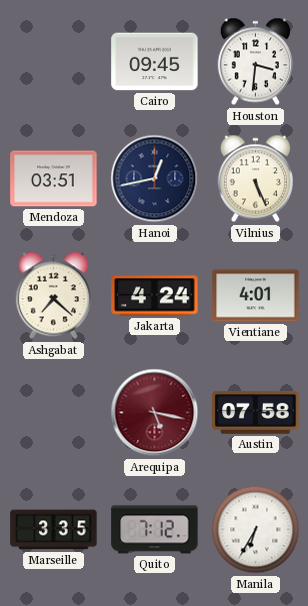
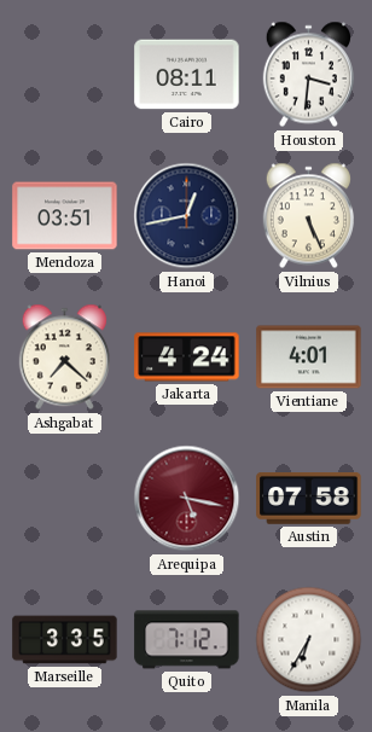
Cairo: 09:45 -> 08:11 (187, 75)
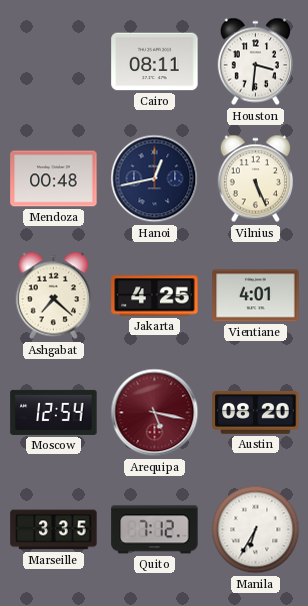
Mendoza: 03:51 -> 00:48 (54, 179)
Jakarta: 4:24 -> 4:25 (155, 296)
Moscow: none -> 12:54 (54, 412)
Austin: 07:58 -> 08:20 (256, 413)
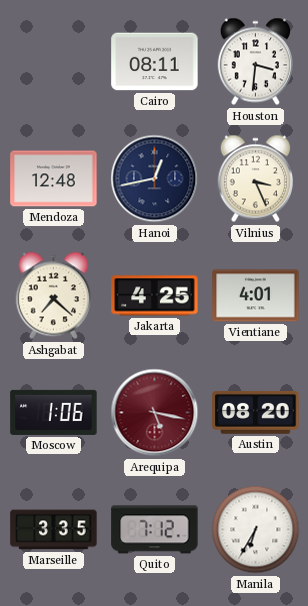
Mendoza: 00:48 -> 12:48 (54, 179)
Vilnius: 5:26 -> 3:26 (255, 179)
Moscow: 12:54 -> 1:06 (54, 412)
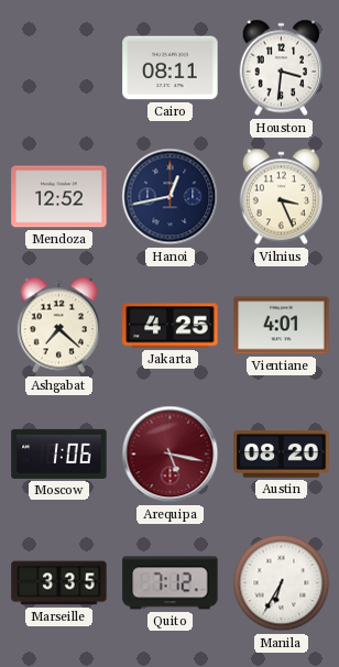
Mendoza: 12:48 -> 12:52 (59, 197)
